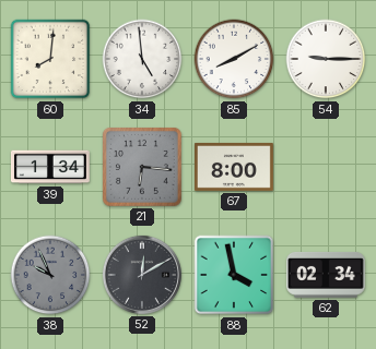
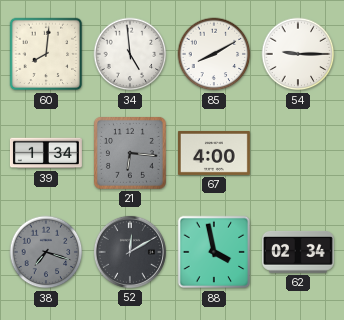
67: 8:00 -> 4:00 (214, 153)
38: 9:56 -> 7:18 (46, 252)
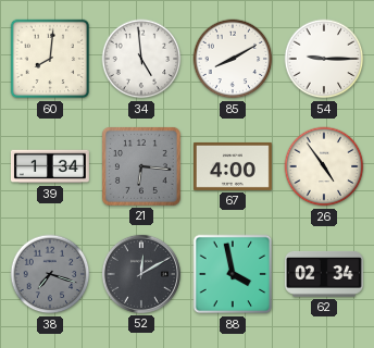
26: none -> 4:54 (324, 166)
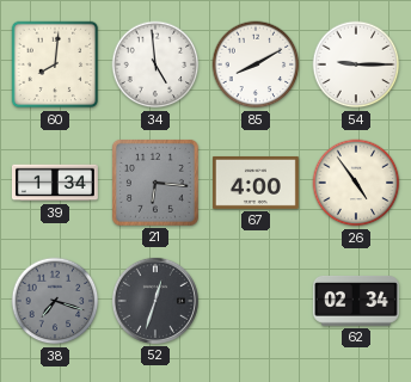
52: 12:10 -> 12:33 (155, 301)
88: 3:58 -> none (233, 274)
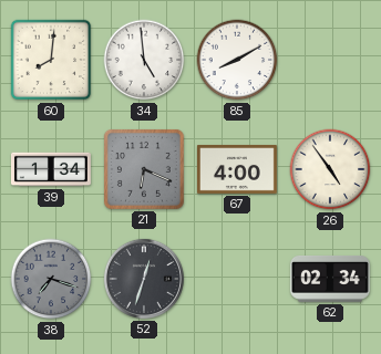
54: 9:15 -> none (356, 64)
21: 6:16 -> 6:19 (144, 169)
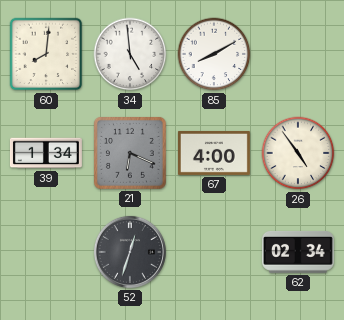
38: 7:18 -> none (51, 279)
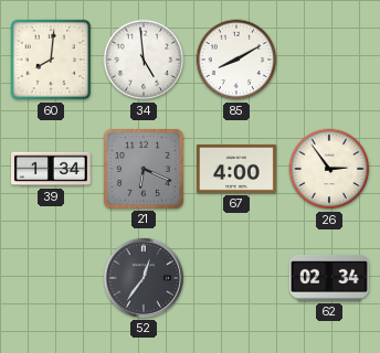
26: 4:54 -> 2:54 (329, 169)
52: 12:33 -> 12:36 (144, 278)
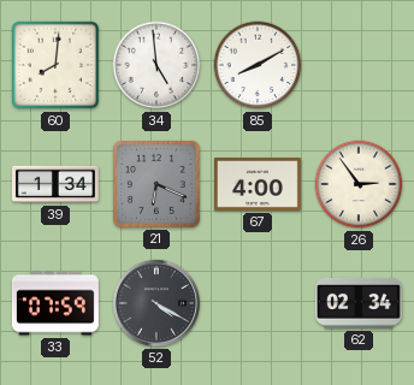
33: none -> 07:59 (55, 303)
52: 12:36 -> 4:20 (156, 303)
